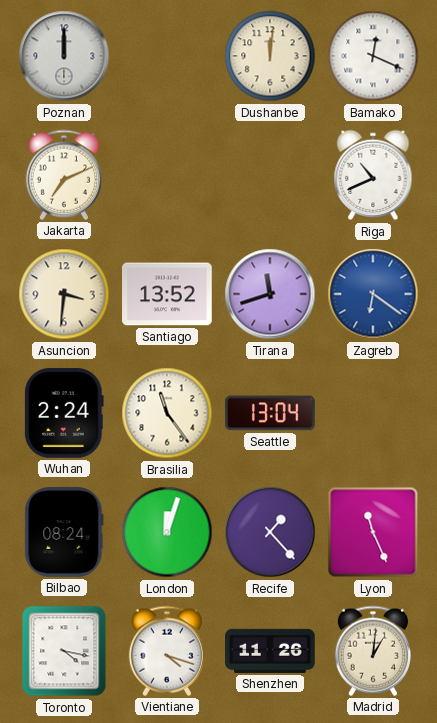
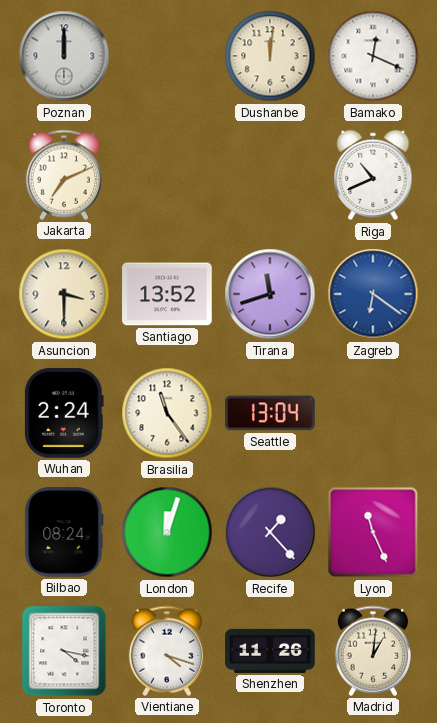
Asuncion: 3:31 -> 3:30 (64, 294)
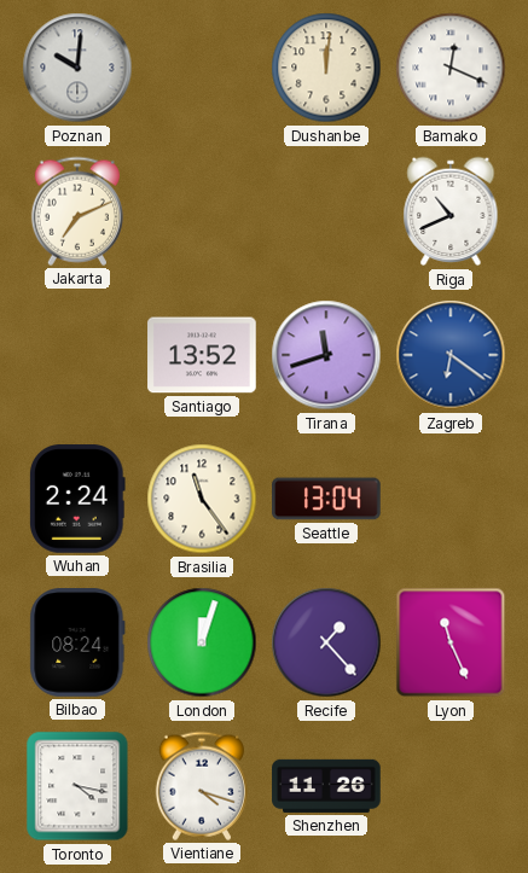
Poznan: 12:00 -> 10:01 (77, 68)
Asuncion: 3:30 -> none (64, 294)
Madrid: 1:01 -> none (373, 651)
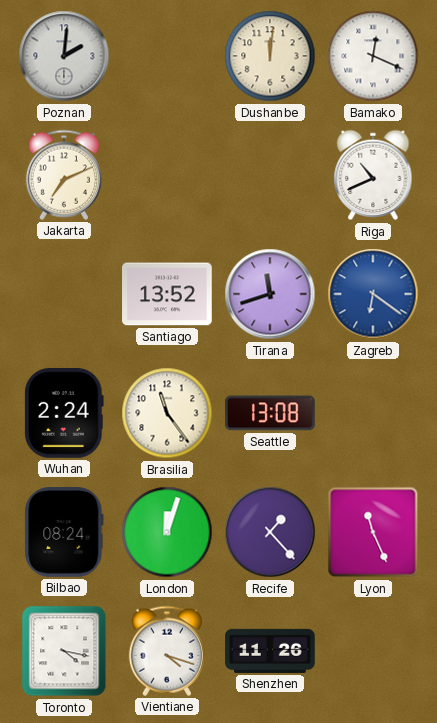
Poznan: 10:01 -> 2:01 (64, 56)
Seattle: 13:04 -> 13:08 (270, 413)
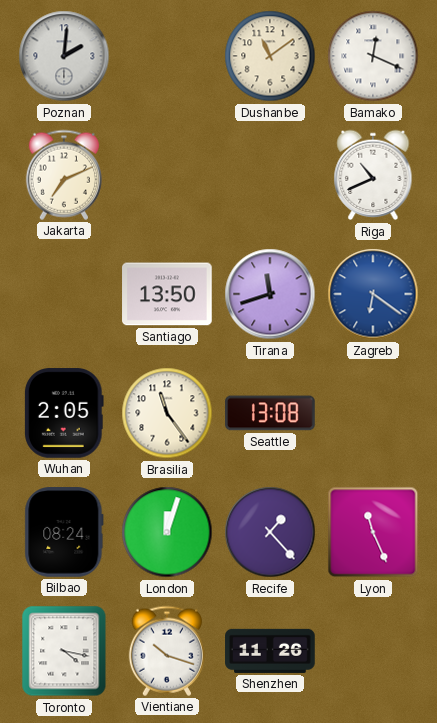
Dushanbe: 12:01 -> 11:09 (270, 56)
Santiago: 13:52 -> 13:50 (167, 294)
Wuhan: 2:24 -> 2:05 (64, 413)
Vientiane: 4:18 -> 10:18 (167, 651)
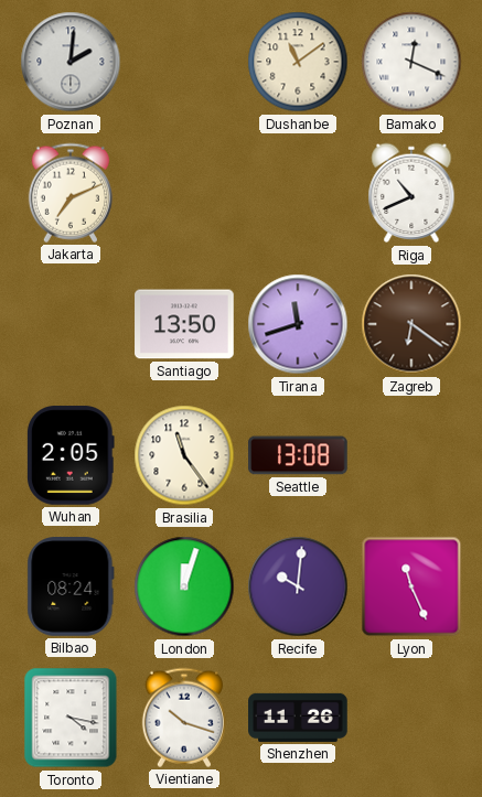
Zagreb dial: blue -> brown (411, 324)
Recife: 1:23 -> 10:01 (298, 586)
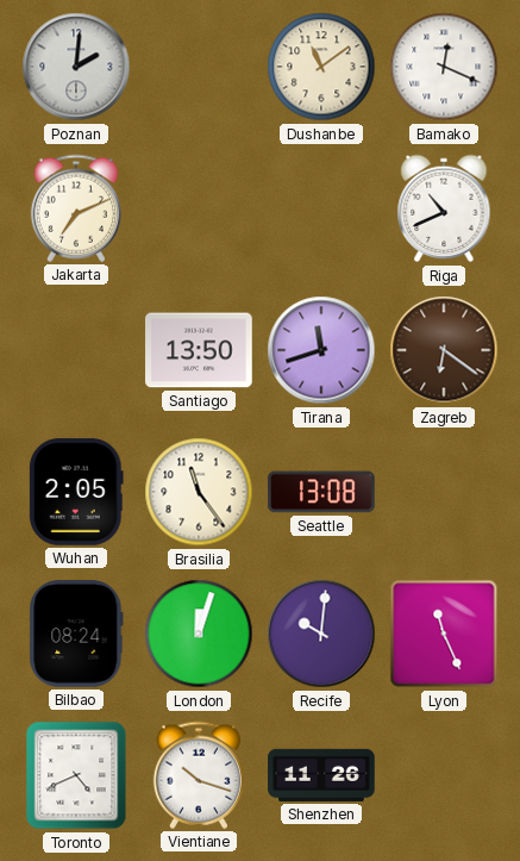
Toronto: 4:17 -> 4:41 (76, 775)
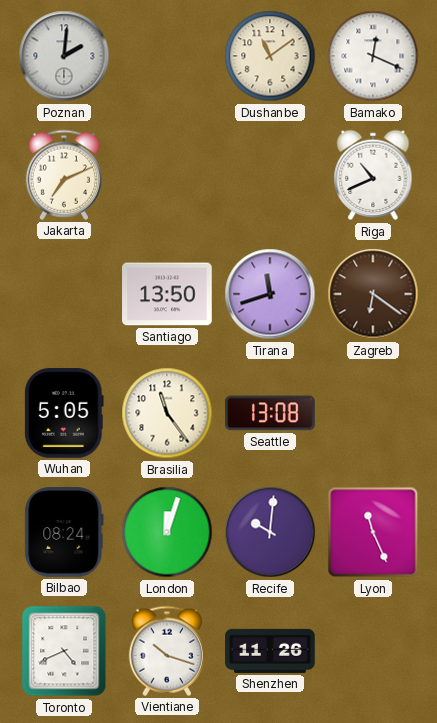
Wuhan: 2:05 -> 5:05 (64, 413)
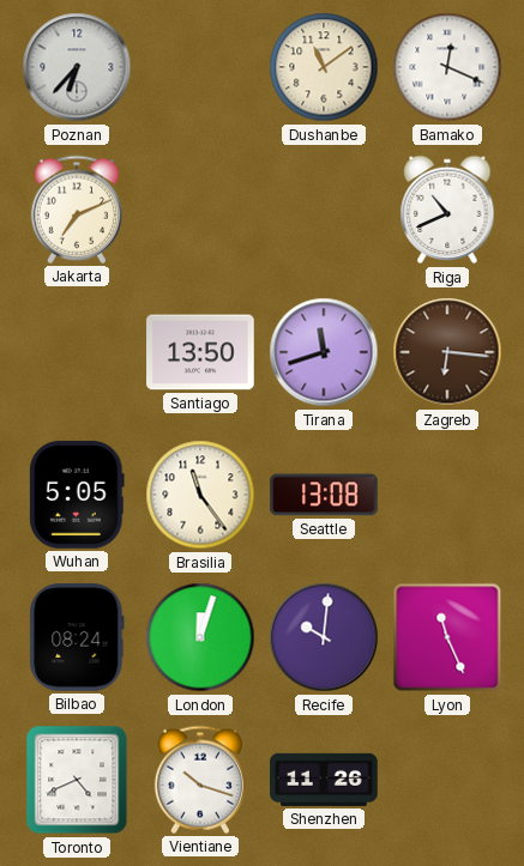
Poznan: 2:01 -> 6:37 (77, 67)
Zagreb: 6:21 -> 6:16 (447, 352)
